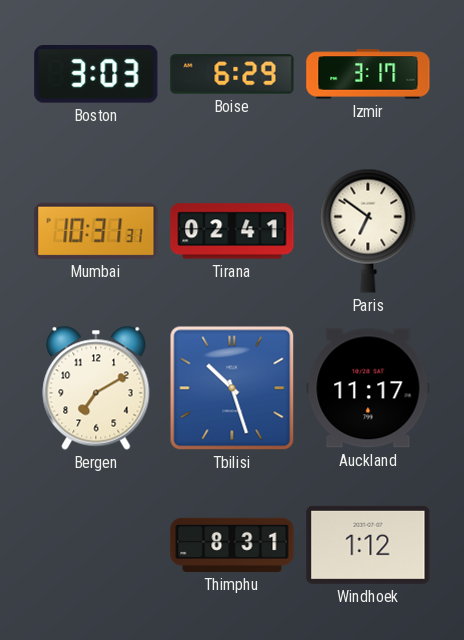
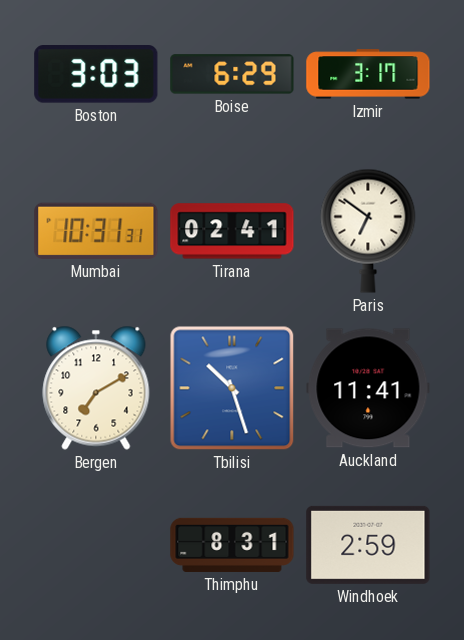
Auckland: 11:17 -> 11:41 (368, 388)
Windhoek: 1:12 -> 2:59 (368, 545)
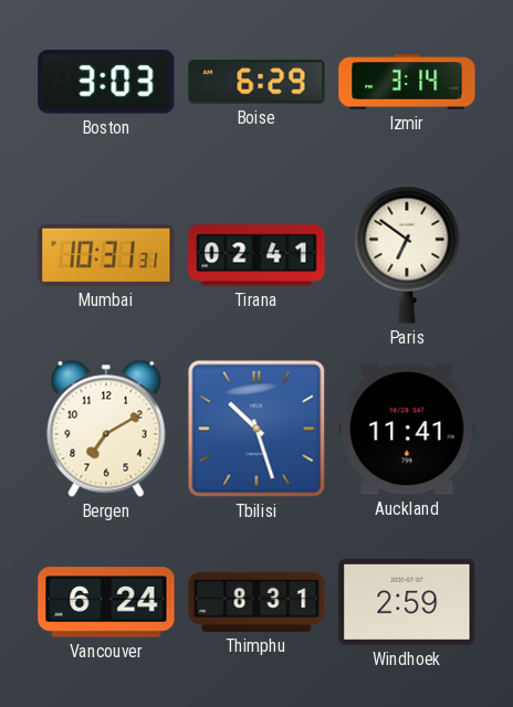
Izmir: 3:17 -> 3:14 (407, 82)
Vancouver: none -> 6:24 (106, 602)
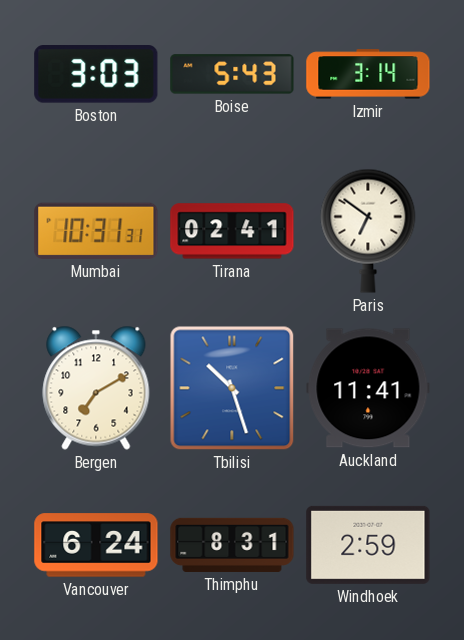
Boise: 6:29 -> 5:43 (232, 74)
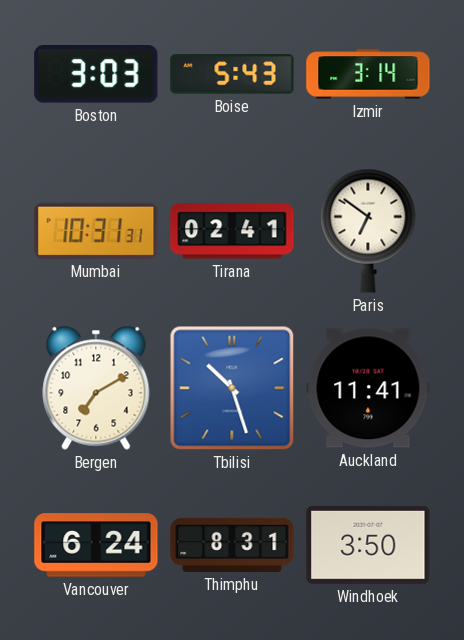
Windhoek: 2:59 -> 3:50 (368, 545)
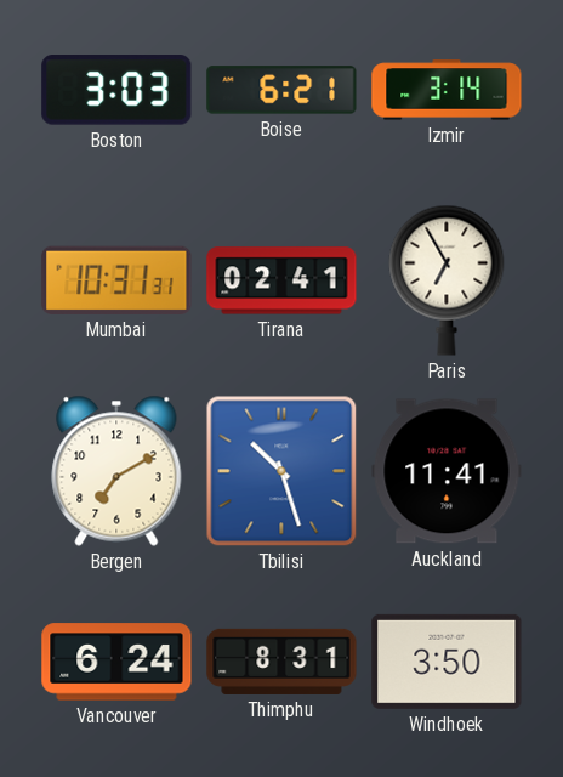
Boise: 5:43 -> 6:21 (281, 90)
Paris: 6:51 -> 6:55 (447, 280)
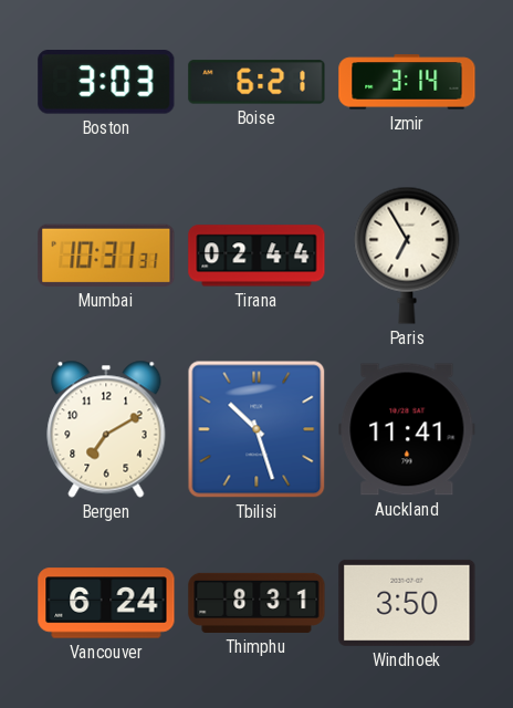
Tirana: 02:41 -> 02:44 (256, 256)
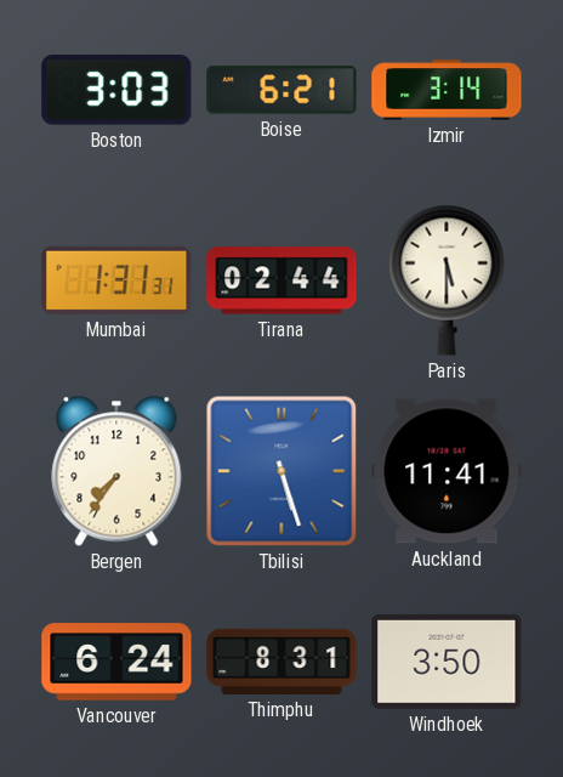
Mumbai: 10:31 -> 1:31 (116, 280)
Paris: 6:55 -> 5:30 (447, 280)
Bergen: 7:10 -> 7:36 (116, 471)
Tbilisi: 10:27 -> 5:27 (281, 471)
